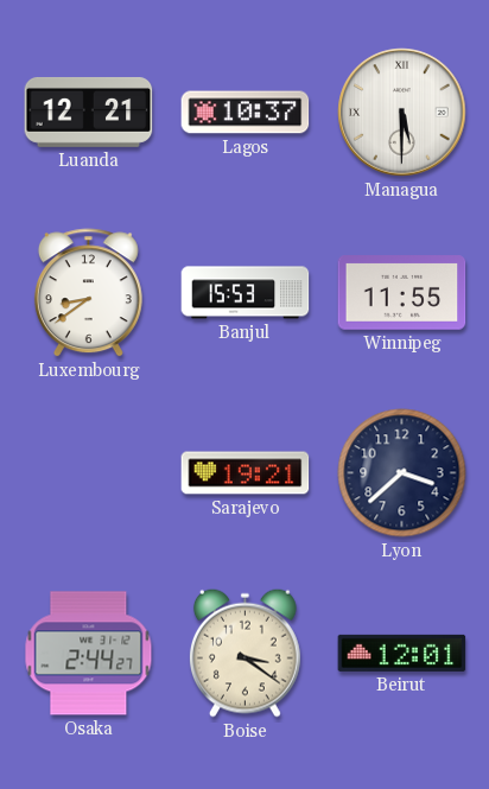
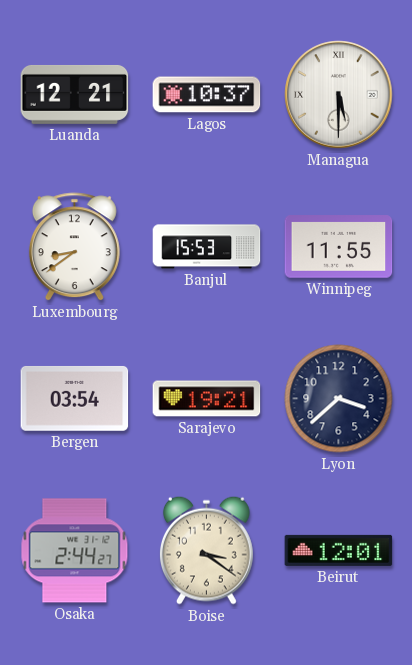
Bergen: none -> 03:54 (75, 398)
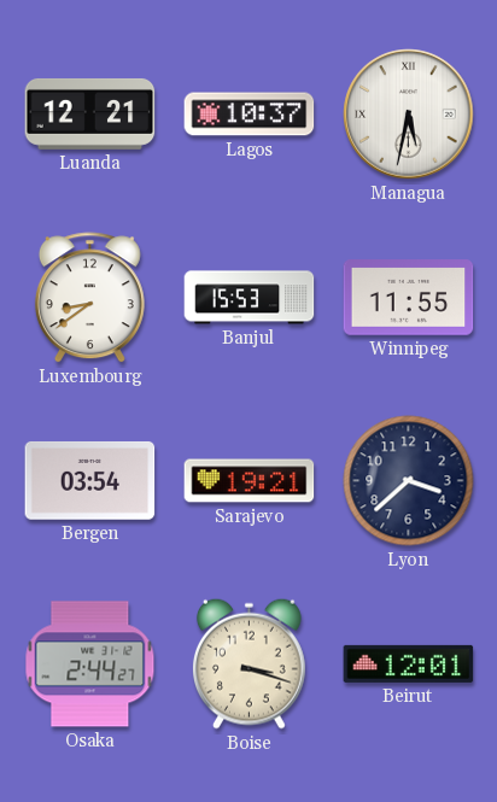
Managua: 5:30 -> 5:32 (409, 115)
Boise: 3:21 -> 3:18 (248, 663)
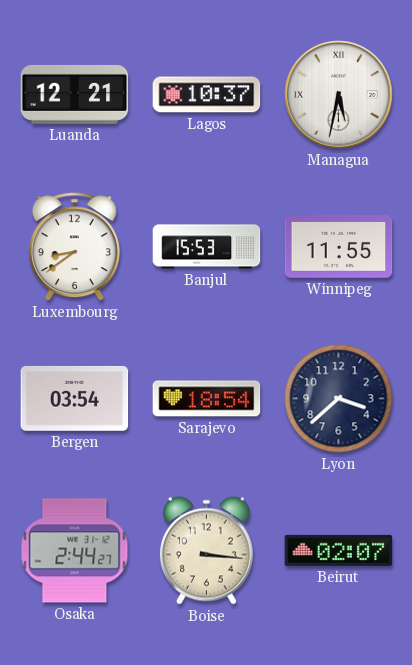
Sarajevo: 19:21 -> 18:54 (207, 399)
Boise: 3:18 -> 3:16 (206, 550)
Beirut: 12:01 -> 02:07 (339, 550)
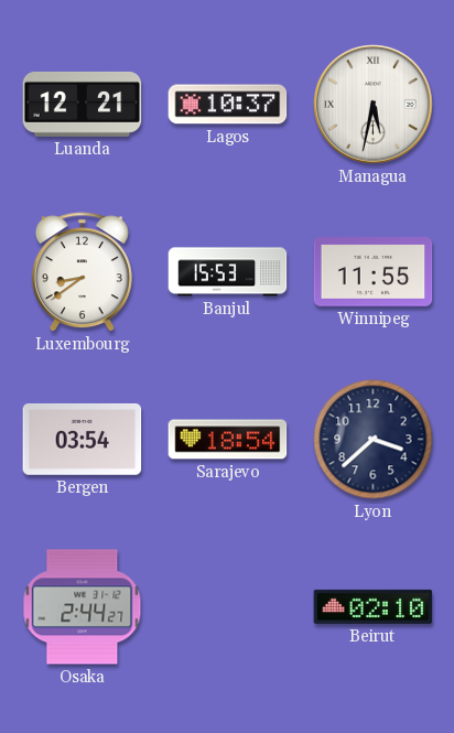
Boise: 3:16 -> none (206, 550)
Beirut: 02:07 -> 02:10 (374, 606)
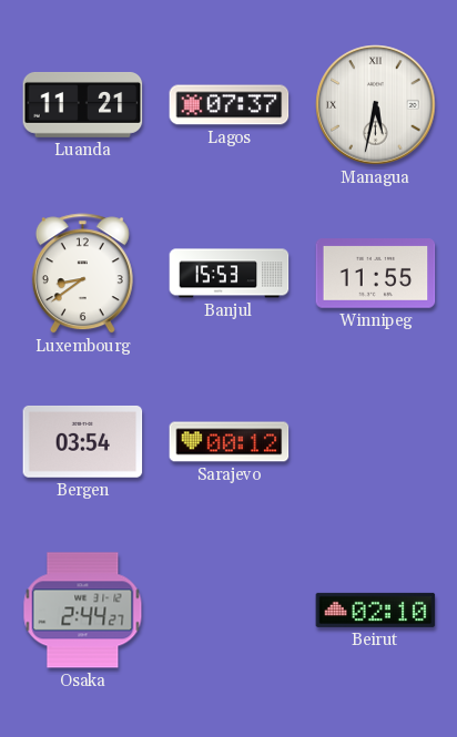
Luanda: 12:21 -> 11:21 (83, 104)
Lagos: 10:37 -> 07:37 (230, 105)
Sarajevo: 18:54 -> 00:12 (230, 442)
Lyon: 3:38 -> none (374, 440)
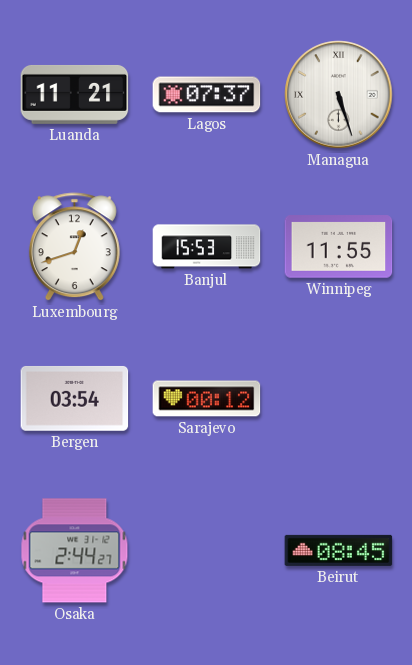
Managua: 5:32 -> 5:27 (339, 95)
Luxembourg: 8:39 -> 12:42 (74, 247)
Beirut: 02:10 -> 08:45 (339, 550)
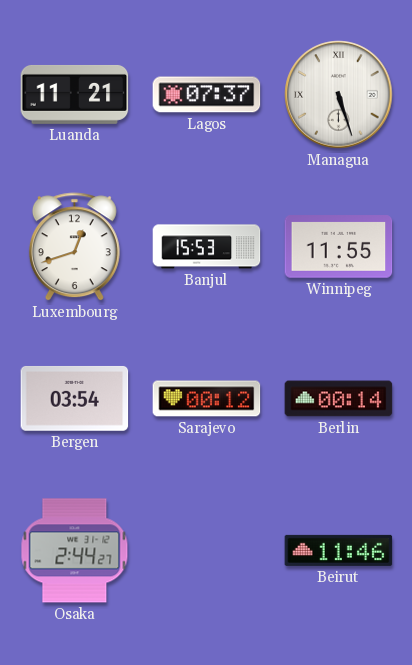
Berlin: none -> 00:14 (339, 399)
Beirut: 08:45 -> 11:46 (339, 550)
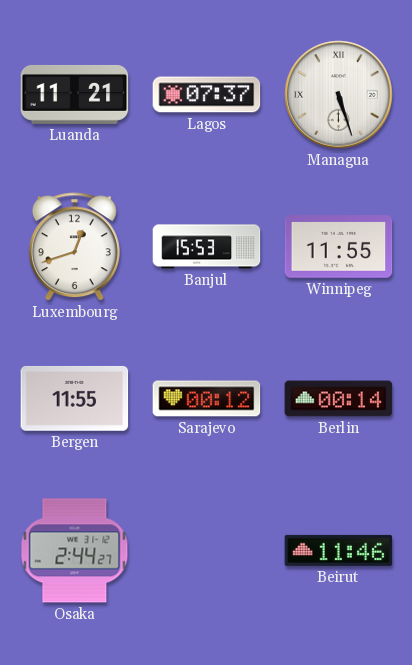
Bergen: 03:54 -> 11:55 (75, 398)
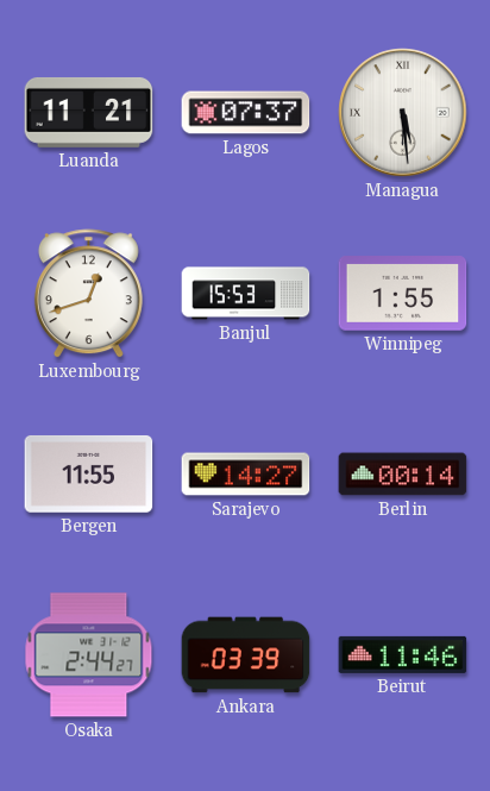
Managua: 5:27 -> 5:29 (403, 113)
Winnipeg: 11:55 -> 1:55 (403, 294)
Sarajevo: 00:12 -> 14:27 (246, 475)
Ankara: none -> 03:39 (246, 655)
